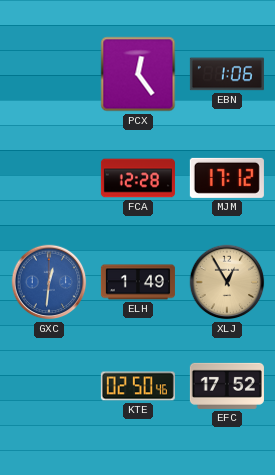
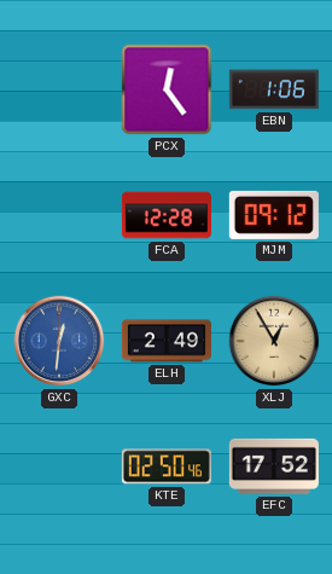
MJM: 17:12 -> 09:12 (274, 215)
ELH: 1:49 -> 2:49 (167, 341)
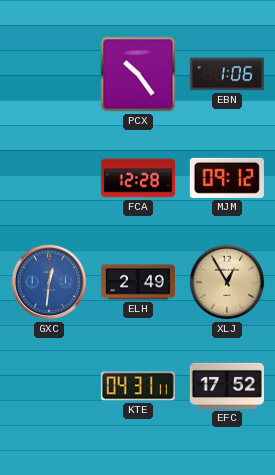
PCX: 12:24 -> 10:24 (138, 74)
KTE: 02:50 -> 04:31 (138, 386)
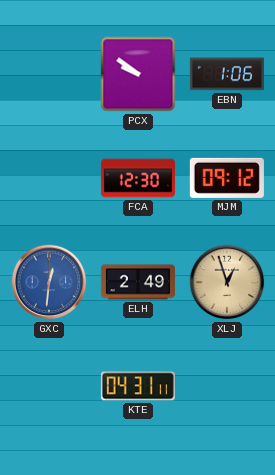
PCX: 10:24 -> 9:51 (138, 74)
FCA: 12:28 -> 12:30 (138, 178)
XLJ: 12:55 -> 12:57 (227, 282)
EFC: 17:52 -> none (227, 386)
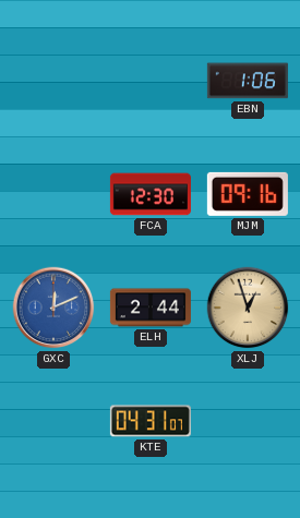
PCX: 9:51 -> none (138, 74)
MJM: 09:12 -> 09:16 (248, 194)
GXC: 12:31 -> 12:11 (53, 308)
ELH: 2:49 -> 2:44 (151, 308)
KTE: 04:31:11 -> 04:31:07 (151, 421)
